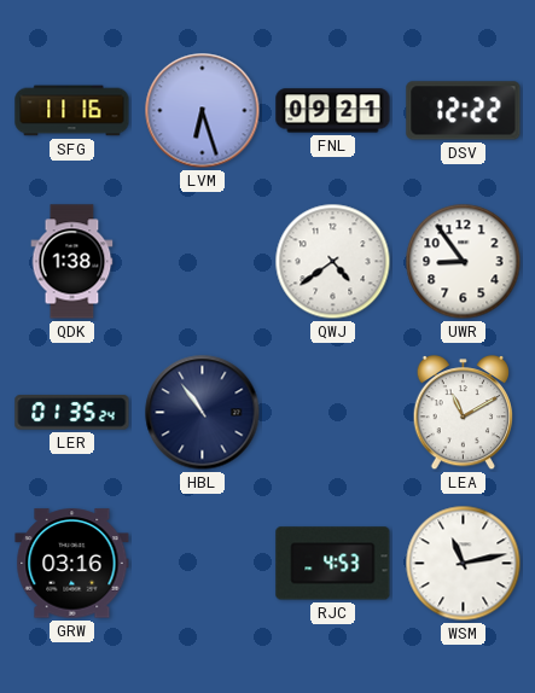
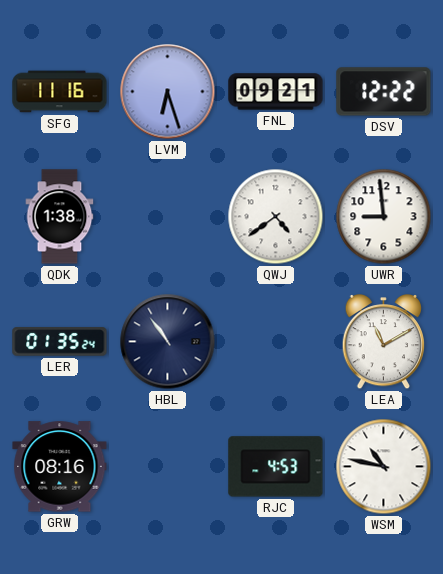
UWR: 8:54 -> 8:59 (384, 217)
GRW: 03:16 -> 08:16 (60, 467)
WSM: 11:13 -> 10:47 (384, 467)
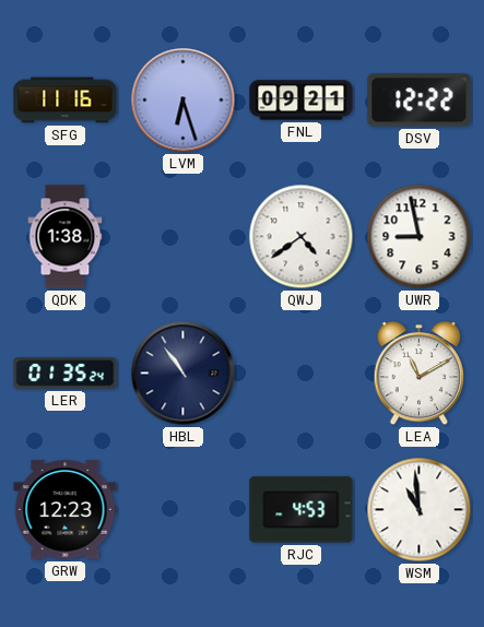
UWR: 8:59 -> 8:58 (420, 237)
GRW: 08:16 -> 12:23 (66, 510)
WSM: 10:47 -> 10:59 (420, 510)
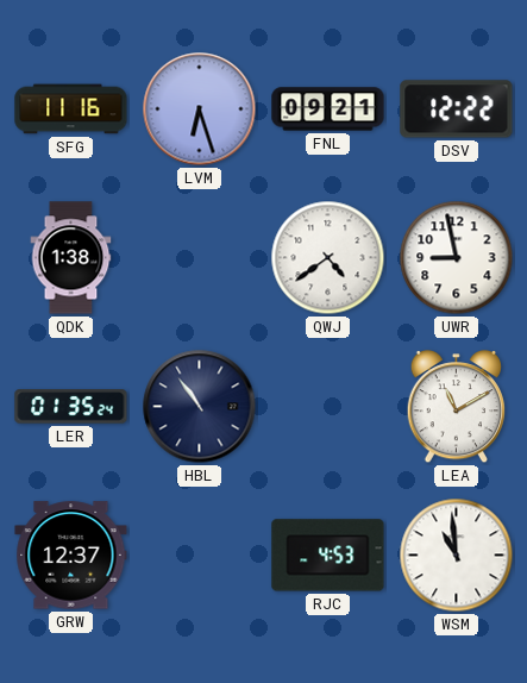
GRW: 12:23 -> 12:37 (71, 556)
